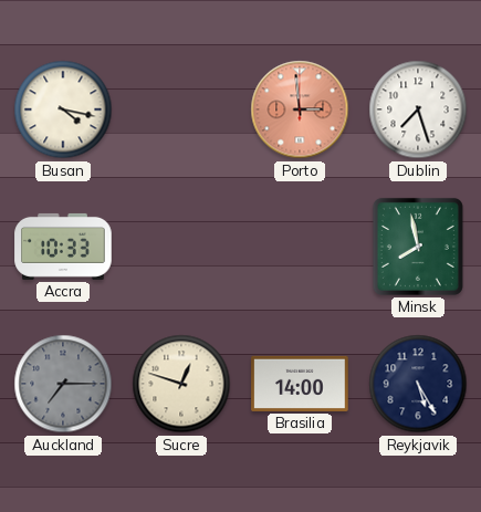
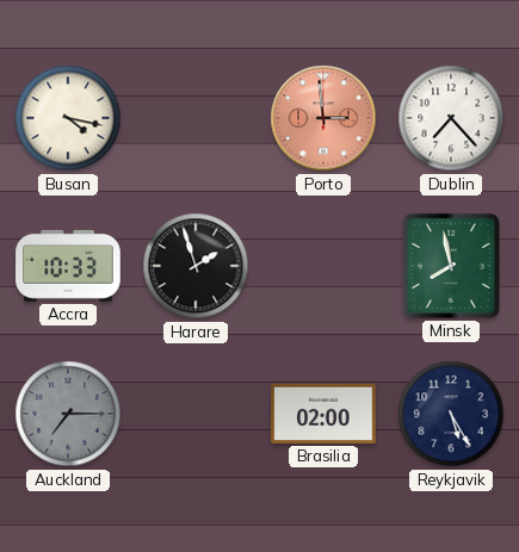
Dublin: 7:27 -> 7:23 (451, 118)
Harare: none -> 1:57 (196, 266)
Sucre: 12:48 -> none (181, 384)
Brasilia: 14:00 -> 02:00 (323, 414)
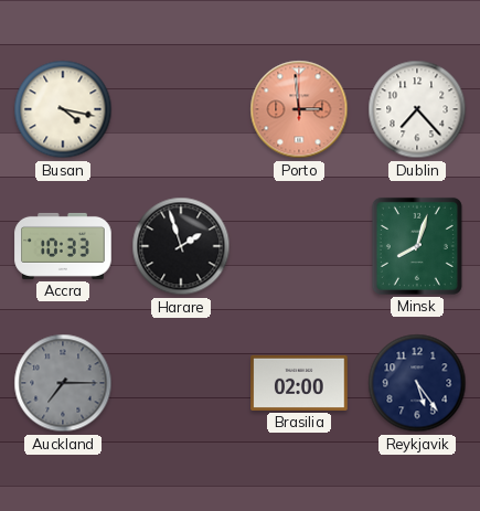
Minsk: 7:58 -> 8:03 (417, 246)
Reykjavik: 5:25 -> 5:24 (417, 383)
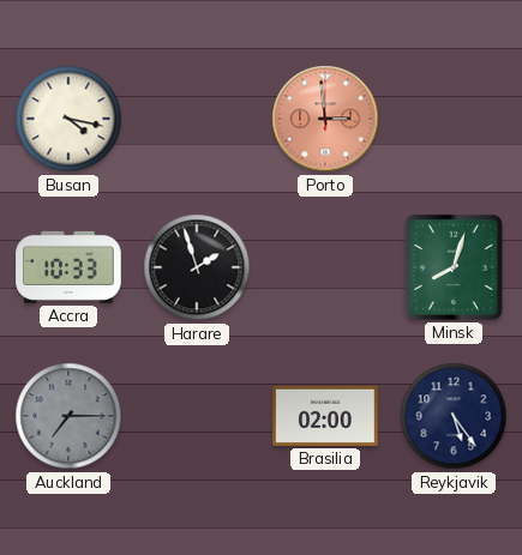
Dublin: 7:23 -> none (417, 109)
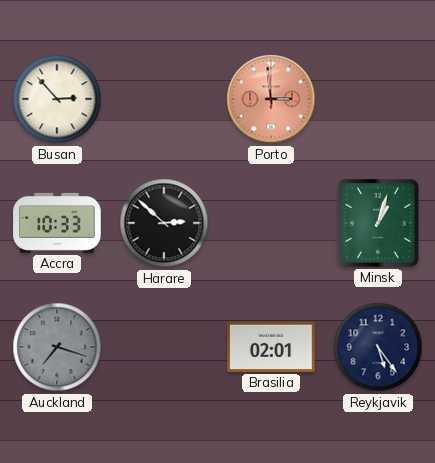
Busan: 4:17 -> 2:53 (57, 99)
Harare: 1:57 -> 2:52 (164, 223)
Minsk: 8:03 -> 1:03 (378, 223)
Auckland: 7:15 -> 7:18 (57, 347)
Brasilia: 02:00 -> 02:01 (271, 347)
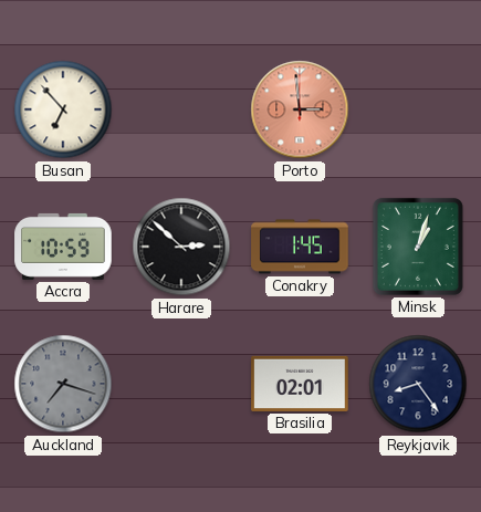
Busan: 2:53 -> 6:53 (63, 109)
Accra: 10:33 -> 10:59 (63, 247)
Conakry: none -> 1:45 (300, 247)
Reykjavik: 5:24 -> 8:24 (418, 384)
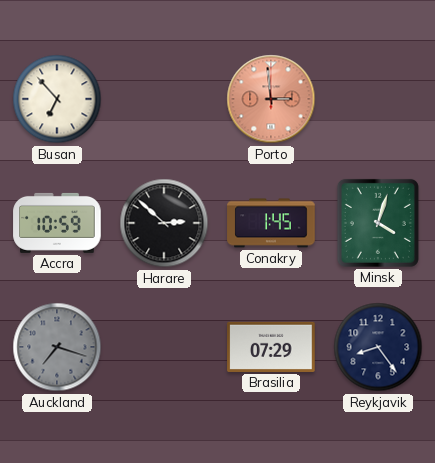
Minsk: 1:03 -> 4:03 (378, 223)
Brasilia: 02:01 -> 07:29 (271, 347)
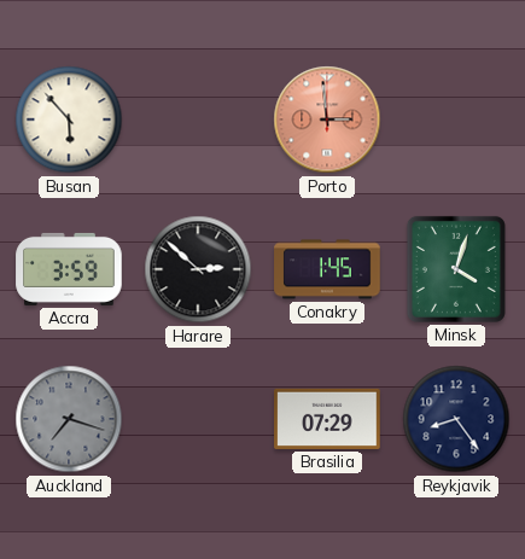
Busan: 6:53 -> 5:53 (69, 120)
Accra: 10:59 -> 3:59 (69, 269)
